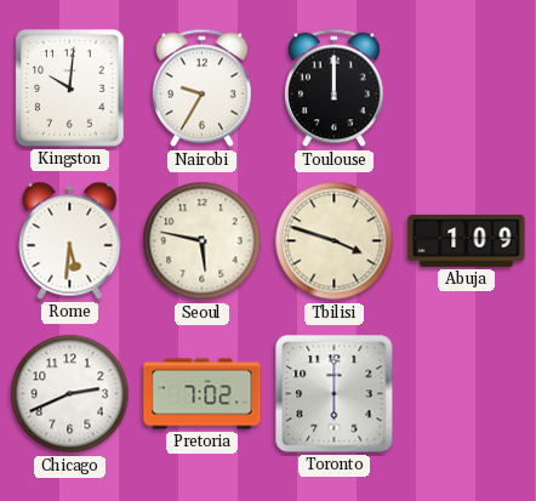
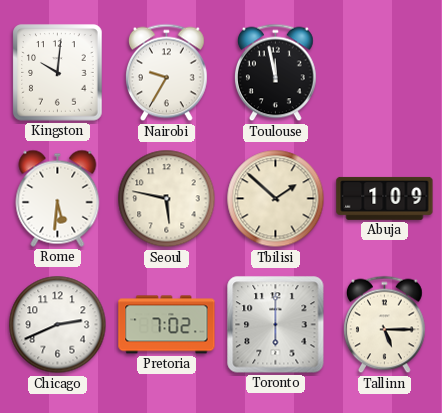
Toulouse: 12:00 -> 11:58 (276, 73)
Tbilisi: 3:48 -> 1:52 (276, 199)
Tallinn: none -> 5:15 (385, 325)
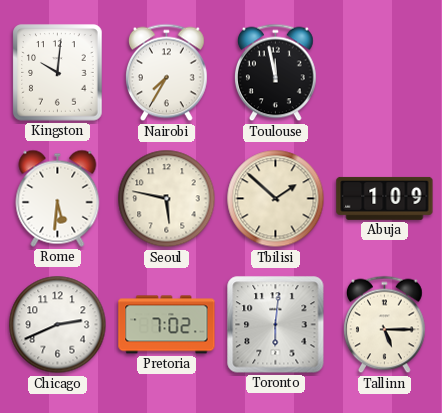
Nairobi: 9:35 -> 7:35 (167, 73)
Toronto: 6:00 -> 6:01 (276, 325)
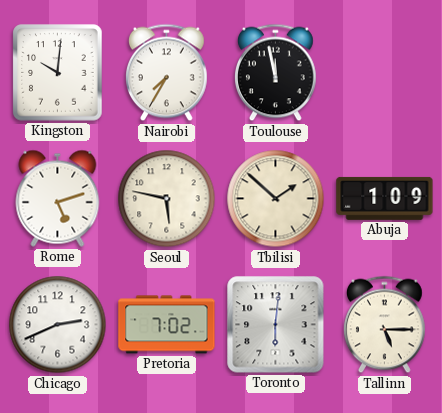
Rome: 5:31 -> 5:12 (58, 198)
